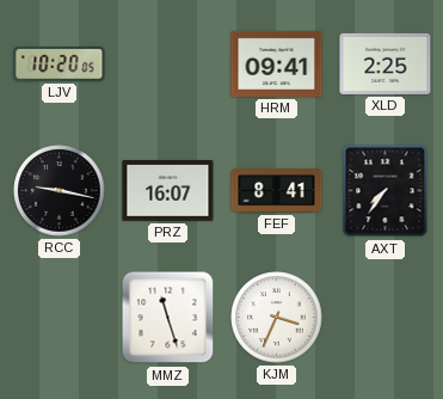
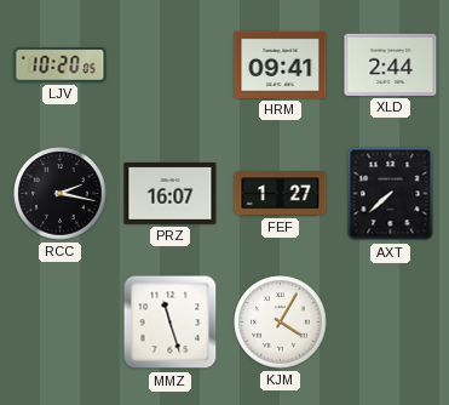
XLD: 2:25 -> 2:44 (391, 64)
RCC: 9:17 -> 2:17 (61, 194)
FEF: 8:41 -> 1:27 (281, 194)
AXT: 7:36 -> 7:38 (391, 194)
KJM: 3:34 -> 4:05 (281, 323)
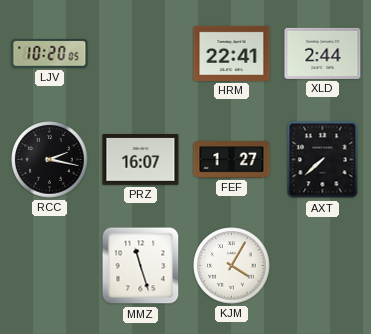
HRM: 09:41 -> 22:41 (232, 53)
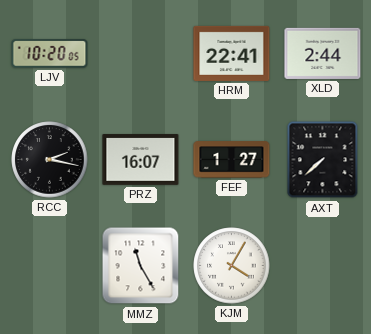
MMZ: 11:27 -> 11:25 (141, 266)
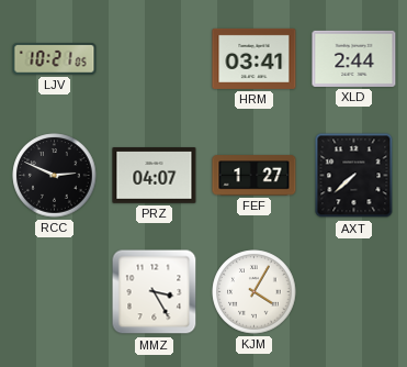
LJV: 10:20 -> 10:21 (55, 59)
HRM: 22:41 -> 03:41 (255, 58)
RCC: 2:17 -> 2:49 (55, 176)
PRZ: 16:07 -> 04:07 (155, 176)
MMZ: 11:25 -> 3:25 (155, 292)
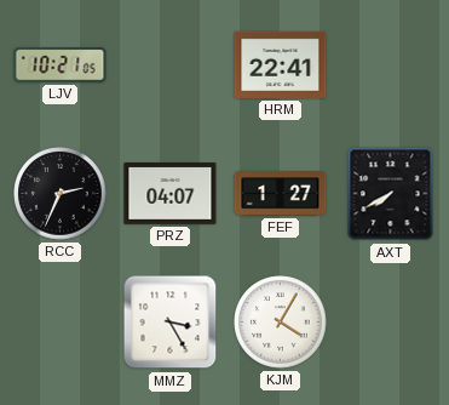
HRM: 03:41 -> 22:41 (281, 64)
XLD: 2:44 -> none (354, 58)
RCC: 2:49 -> 2:34 (61, 194)
AXT: 7:38 -> 7:40 (391, 194)
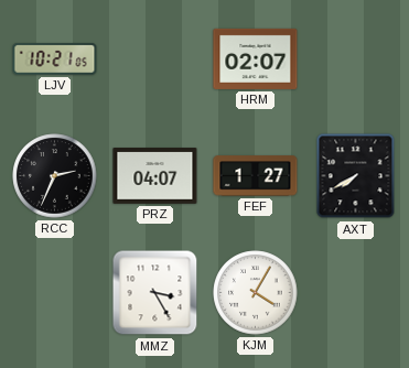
HRM: 22:41 -> 02:07 (256, 58)
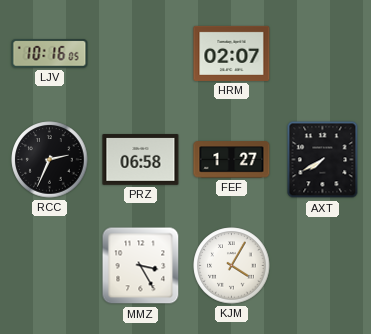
LJV: 10:21 -> 10:16 (50, 54)
PRZ: 04:07 -> 06:58 (141, 160)
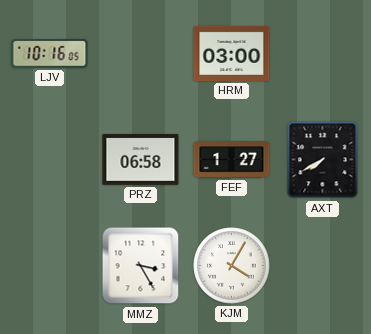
HRM: 02:07 -> 03:00 (232, 53)
RCC: 2:34 -> none (50, 160)
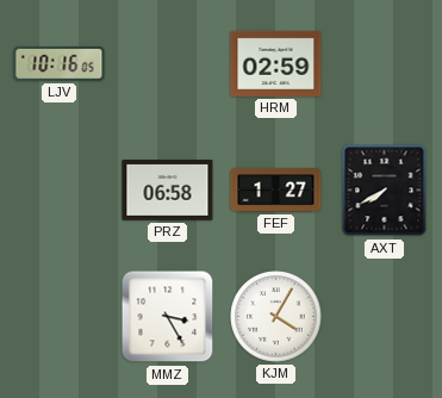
HRM: 03:00 -> 02:59 (276, 63)
